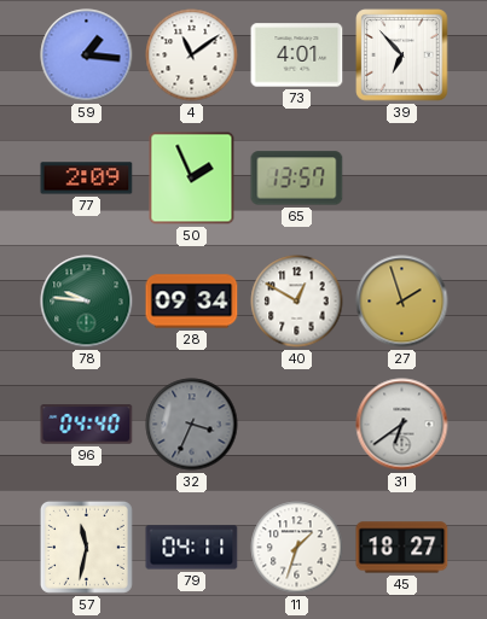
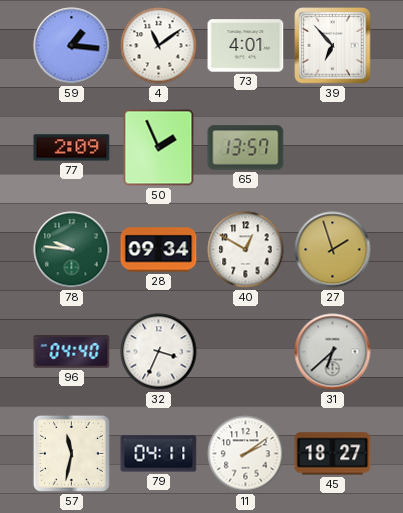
32 dial: grey -> white (159, 352)
31: 6:39 -> 6:38 (333, 352)
11: 1:33 -> 2:09 (246, 454)
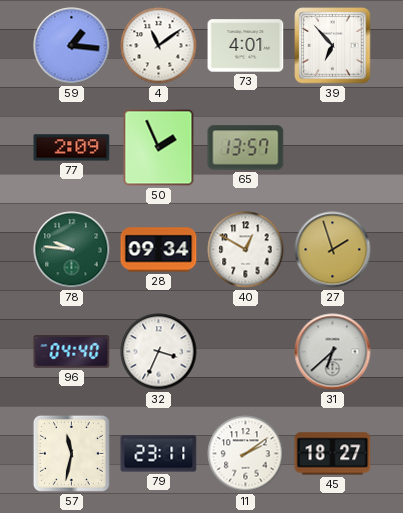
79: 04:11 -> 23:11 (159, 454)
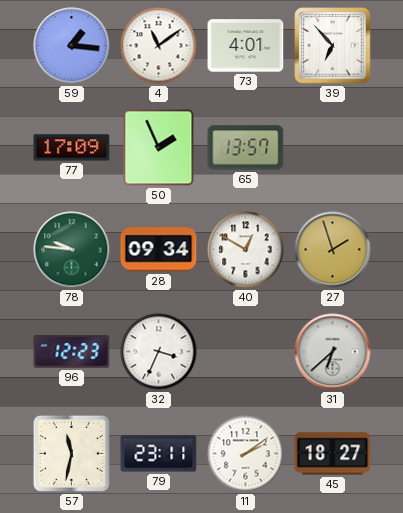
77: 2:09 -> 17:09 (72, 148)
96: 04:40 -> 12:23 (72, 352)
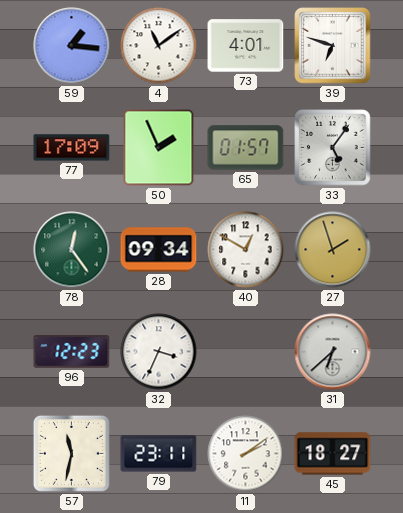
39: 6:53 -> 6:48 (333, 46)
65: 13:57 -> 01:57 (246, 148)
33: none -> 5:06 (333, 148)
78: 9:46 -> 12:24 (72, 250)
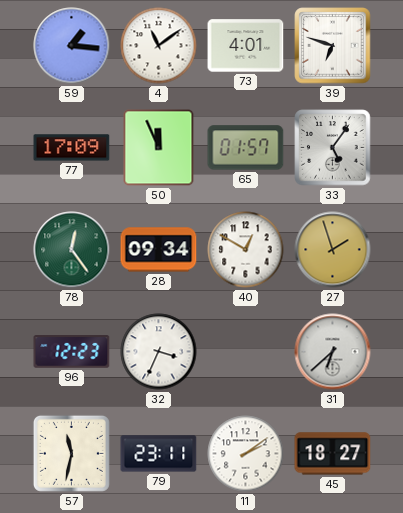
50: 1:56 -> 11:56 (159, 148)
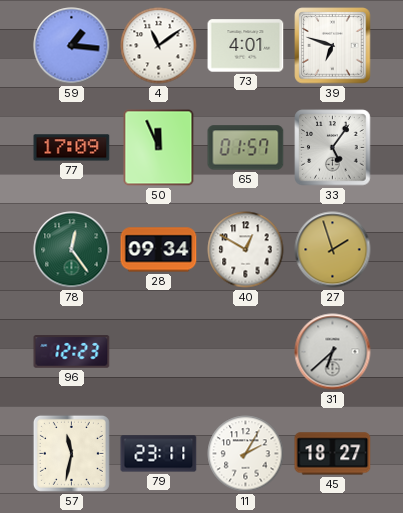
32: 3:34 -> none (159, 352)
11: 2:09 -> 2:05 (246, 454)
